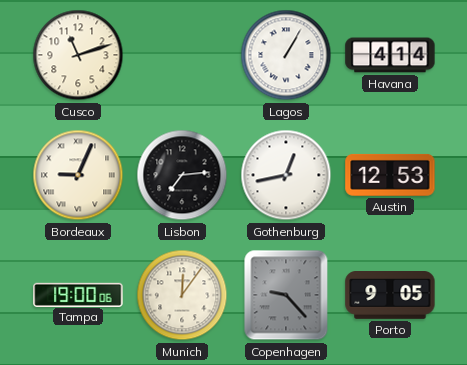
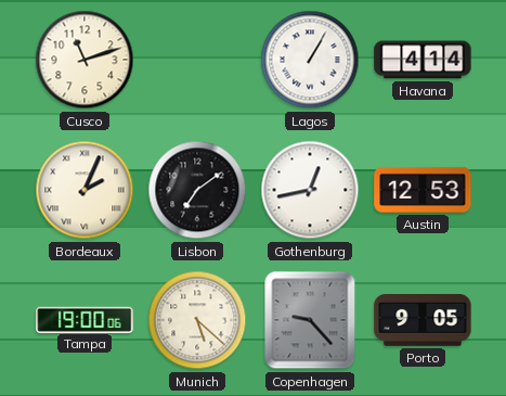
Bordeaux: 9:04 -> 2:04 (85, 190)
Lisbon: 7:14 -> 7:09 (197, 190)
Munich: 12:06 -> 5:22 (197, 320)
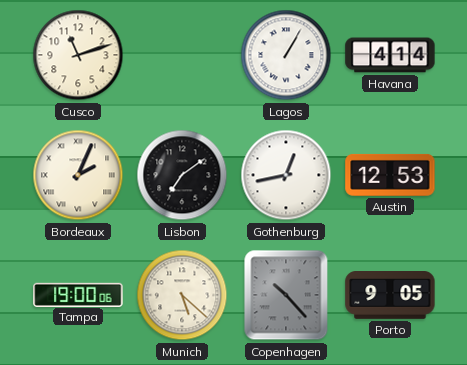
Copenhagen: 9:23 -> 10:23 (286, 295)
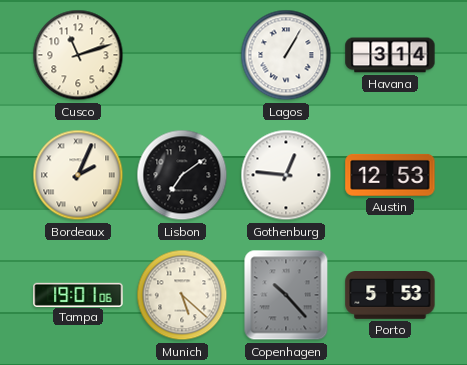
Havana: 4:14 -> 3:14 (390, 55)
Gothenburg: 12:43 -> 12:46 (286, 175)
Tampa: 19:00 -> 19:01 (78, 294)
Porto: 9:05 -> 5:53 (390, 296)
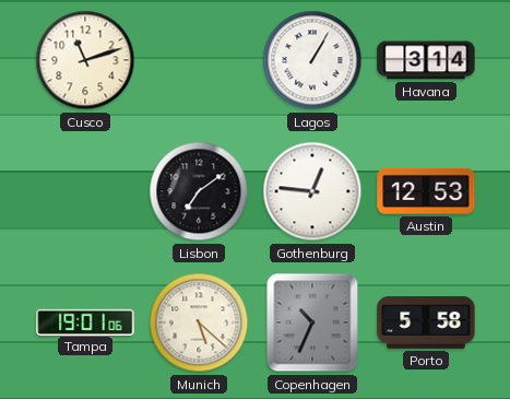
Bordeaux: 2:04 -> none (78, 175)
Copenhagen: 10:23 -> 10:34 (312, 322)
Porto: 5:53 -> 5:58 (426, 324)
